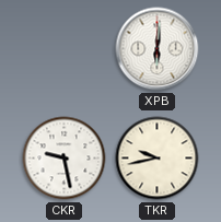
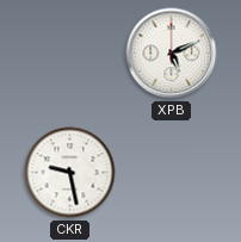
XPB: 6:01 -> 5:11 (172, 54)
TKR: 9:43 -> none (158, 159)
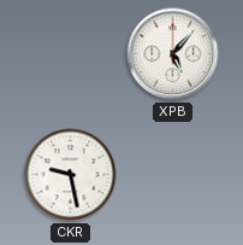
XPB: 5:11 -> 5:07 (173, 54)
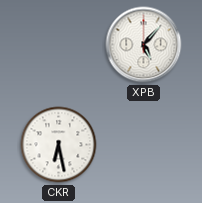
CKR: 9:28 -> 6:28 (59, 145)
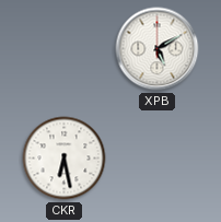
XPB: 5:07 -> 5:10 (158, 49)
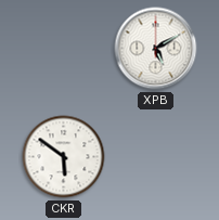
CKR: 6:28 -> 5:51 (64, 157)
